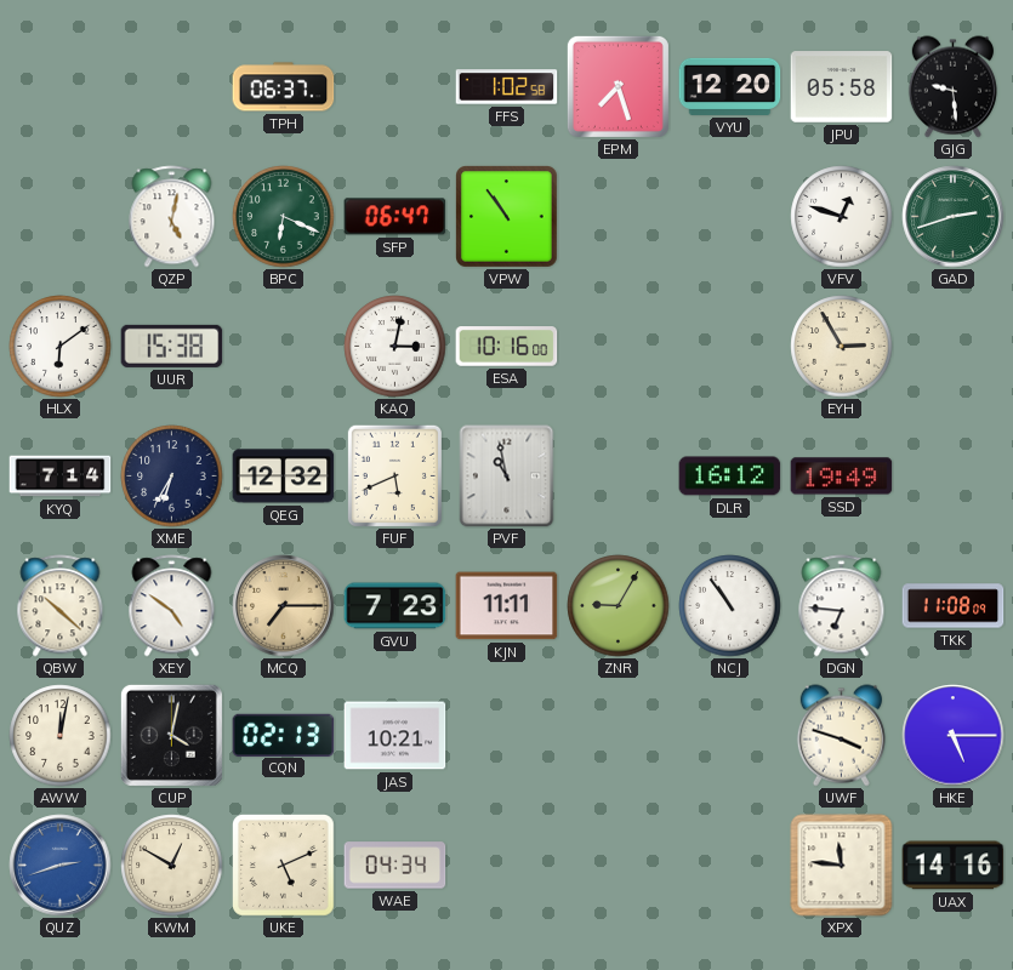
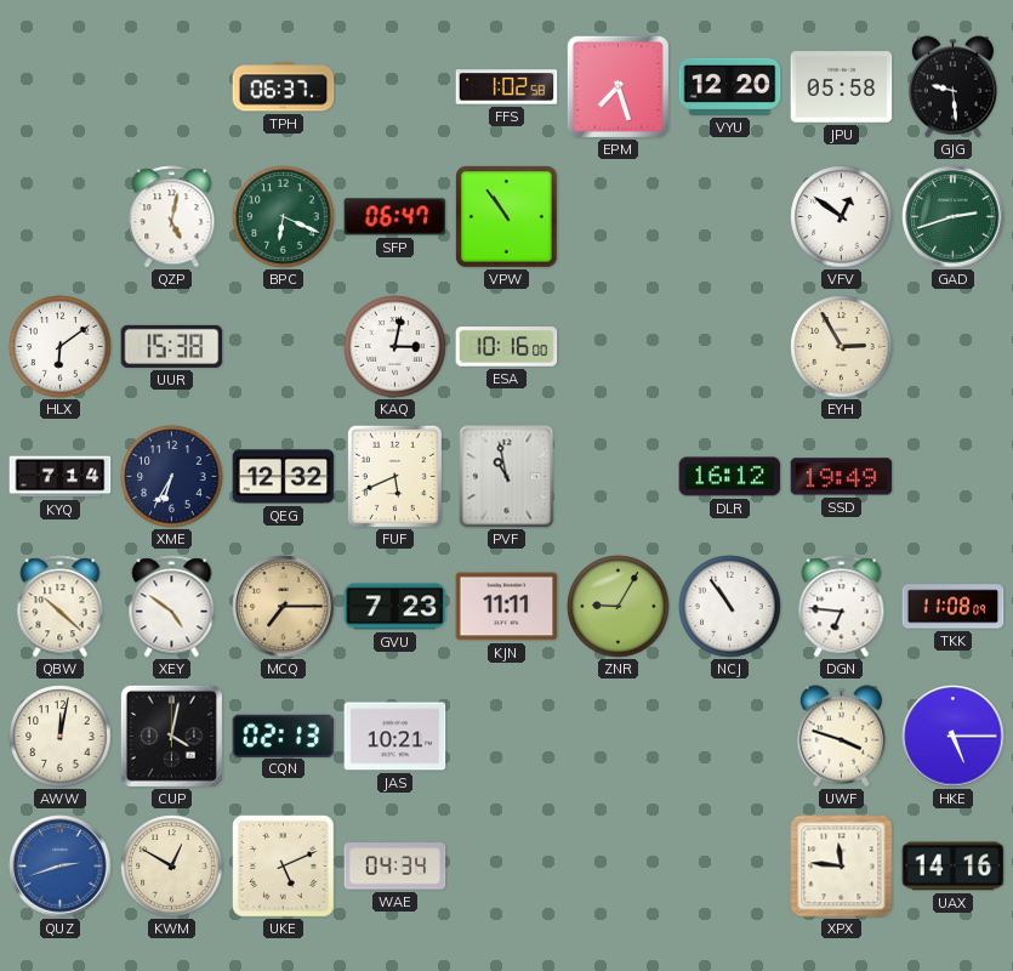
VFV: 12:48 -> 12:51 (842, 217)
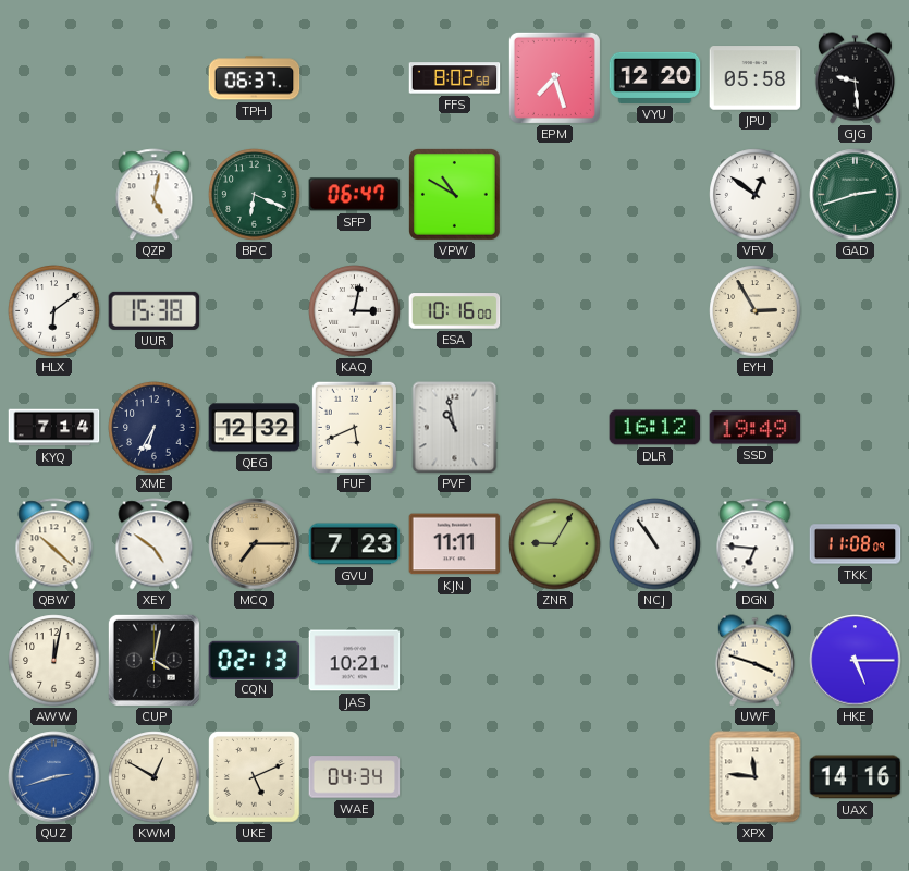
FFS: 1:02 -> 8:02 (455, 78)
VPW: 10:54 -> 10:50 (455, 195)
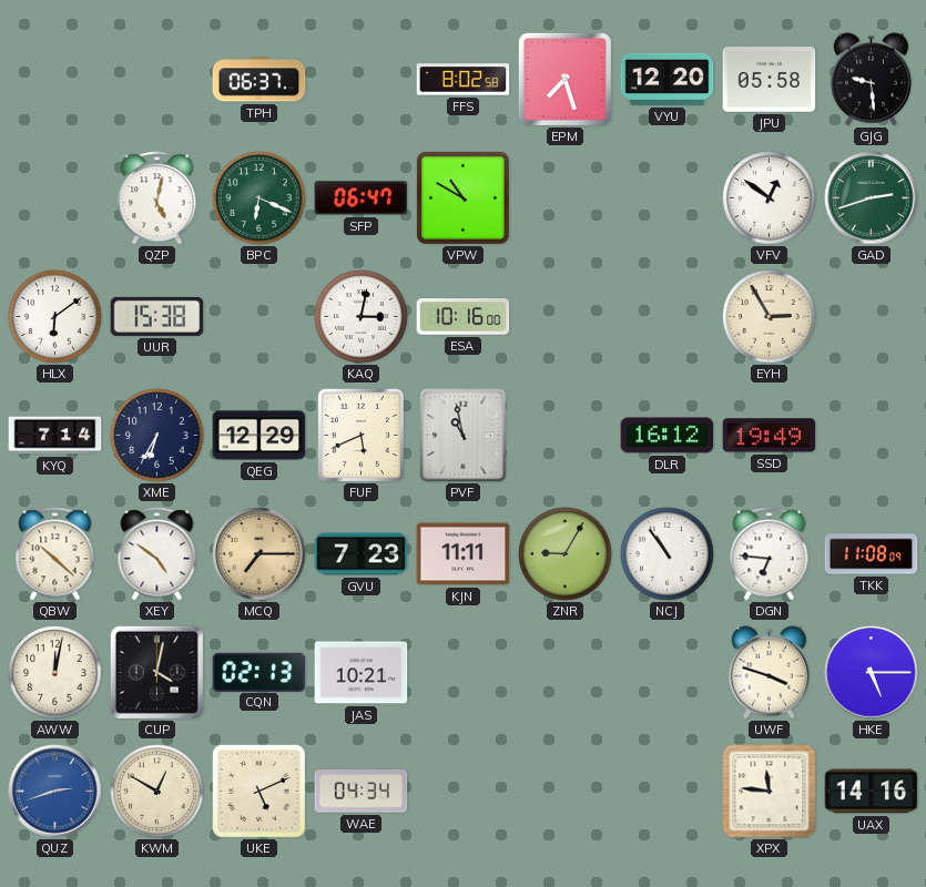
QEG: 12:32 -> 12:29 (260, 436)
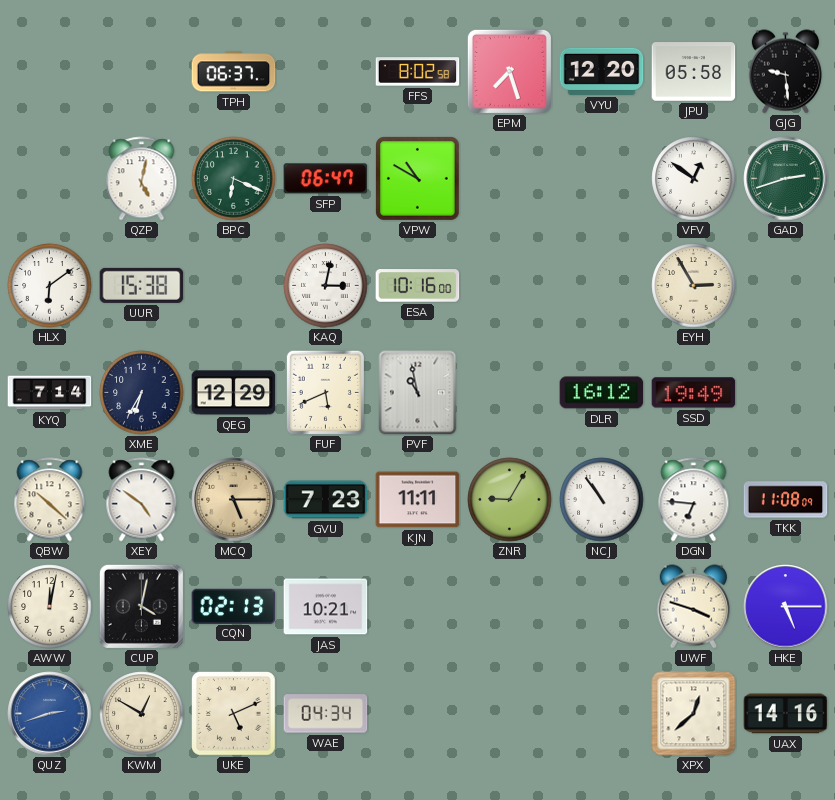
MCQ: 7:15 -> 5:15 (234, 500)
XPX: 11:46 -> 12:38 (694, 714)
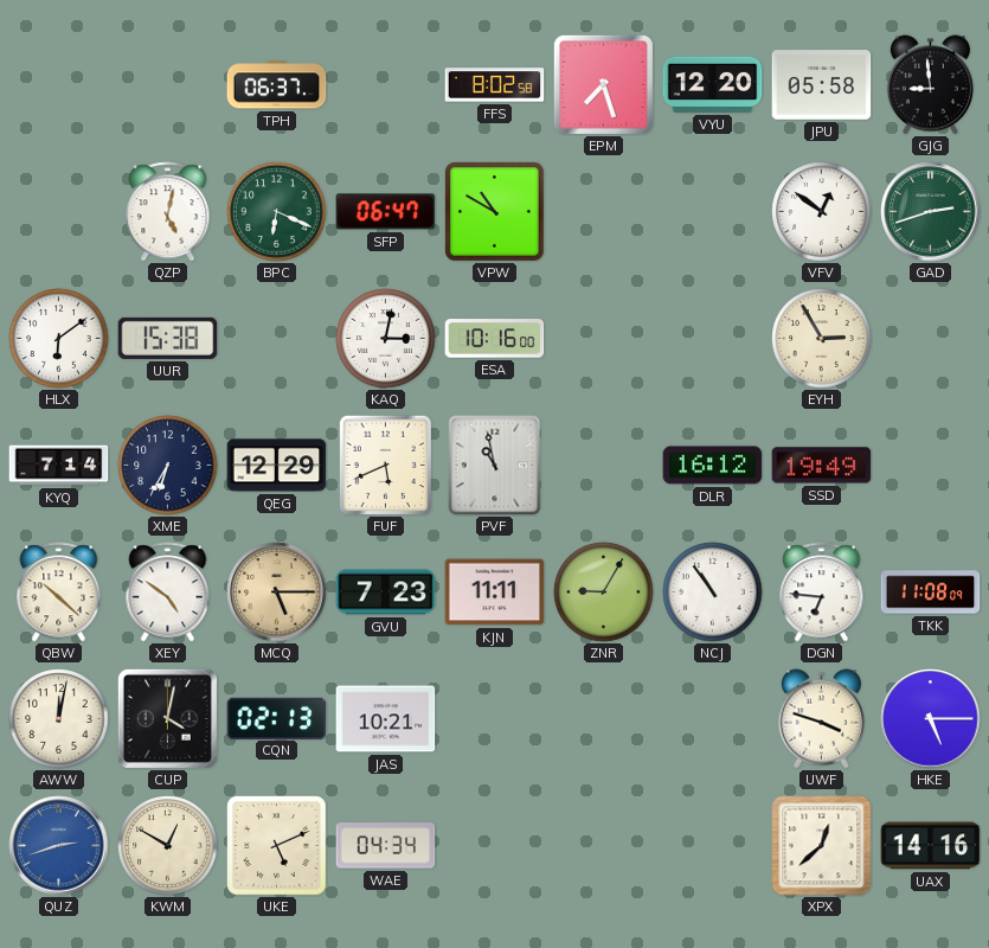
GJG: 9:29 -> 8:59 (930, 85)
